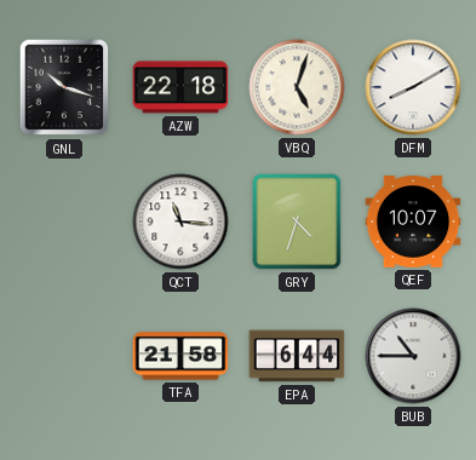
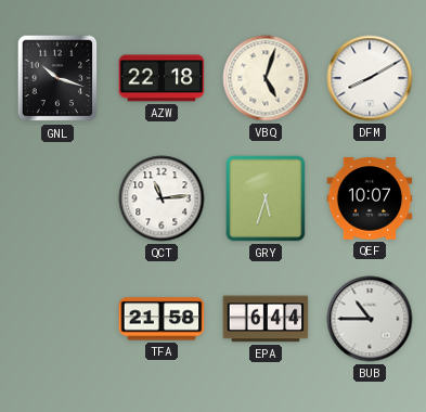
QCT: 11:16 -> 11:14 (162, 198)
GRY: 4:33 -> 5:33 (266, 198)
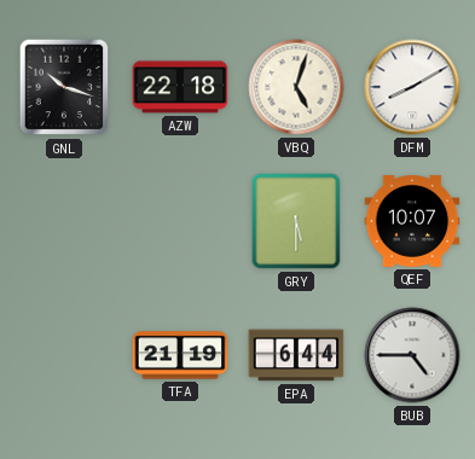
QCT: 11:14 -> none (162, 198)
GRY: 5:33 -> 5:30 (296, 221)
TFA: 21:58 -> 21:19 (180, 355)
BUB: 10:45 -> 4:45 (412, 355)
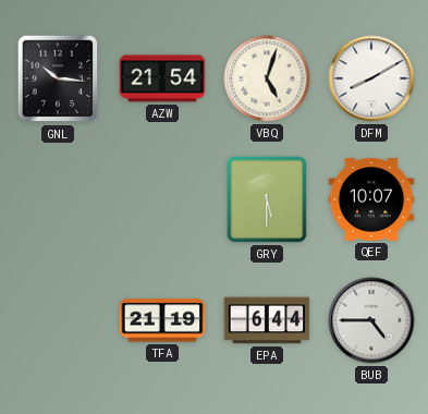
GNL: 10:18 -> 10:16 (58, 78)
AZW: 22:18 -> 21:54 (162, 78)
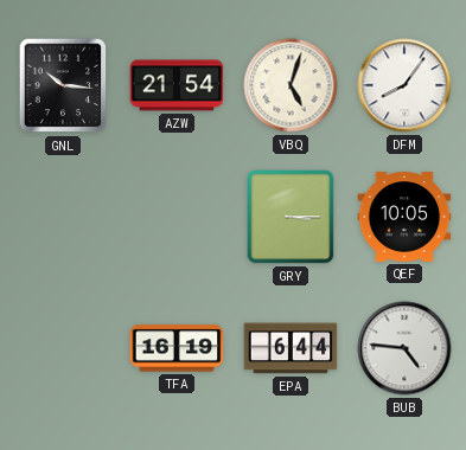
DFM: 8:10 -> 8:06 (404, 85)
GRY: 5:30 -> 3:15 (291, 217)
QEF: 10:07 -> 10:05 (404, 217)
TFA: 21:19 -> 16:19 (177, 348)
BUB: 4:45 -> 4:46 (404, 348)
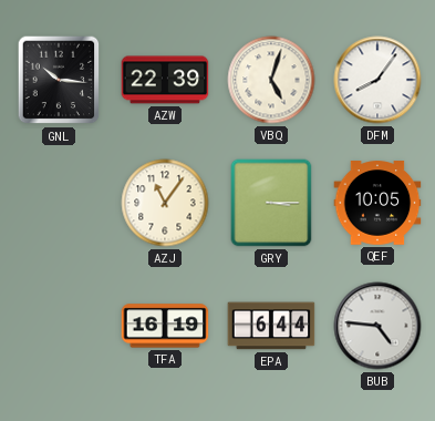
AZW: 21:54 -> 22:39 (165, 80)
AZJ: none -> 11:06 (165, 203)
